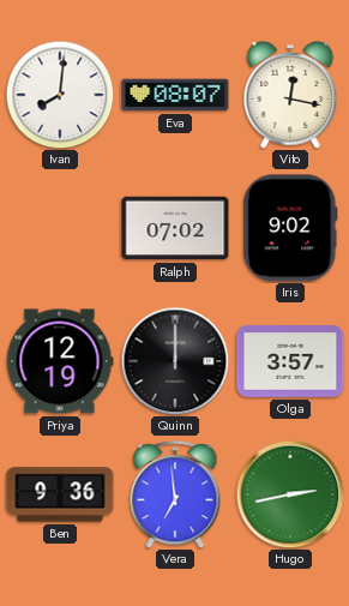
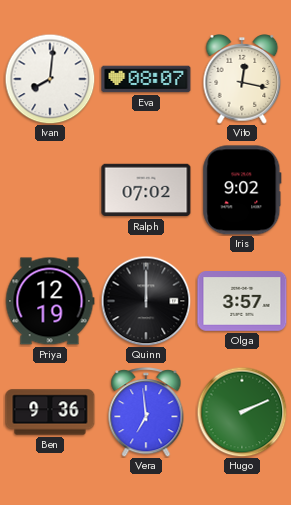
Hugo: 2:43 -> 2:11 (242, 412)
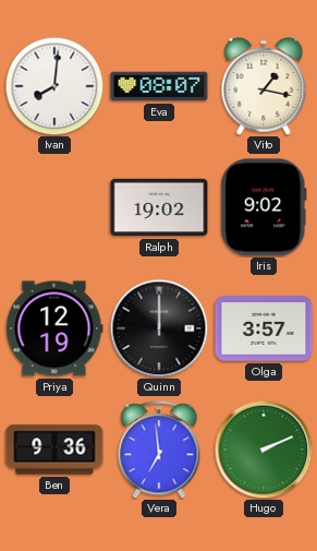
Vito: 12:17 -> 1:17 (264, 86)
Ralph: 07:02 -> 19:02 (159, 207)
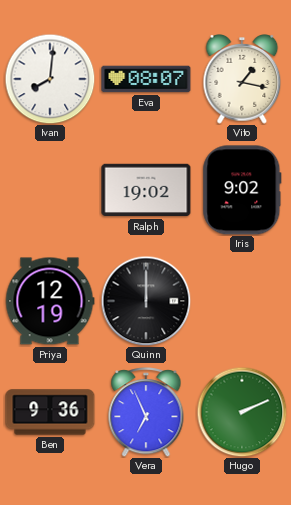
Olga: 3:57 -> none (264, 330)
Vera: 6:59 -> 6:56 (146, 412)
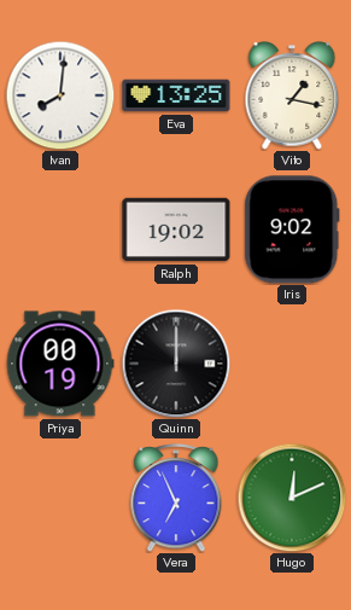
Eva: 08:07 -> 13:25 (176, 95)
Priya: 12:19 -> 00:19 (60, 364)
Ben: 9:36 -> none (50, 412)
Hugo: 2:11 -> 12:11 (292, 498)
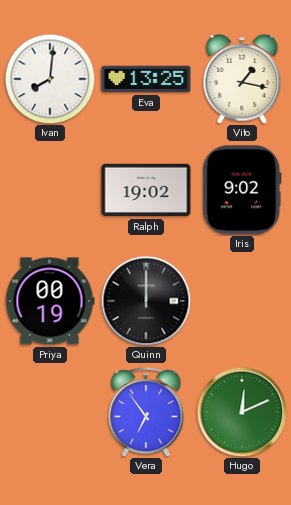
Vera: 6:56 -> 6:54 (146, 412)
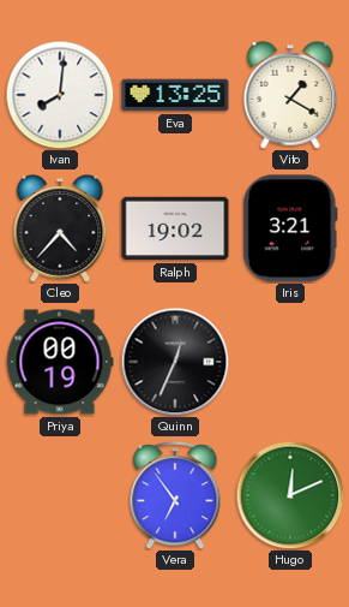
Vito: 1:17 -> 1:20 (290, 95)
Cleo: none -> 4:37 (60, 228)
Iris: 9:02 -> 3:21 (290, 228)
Quinn: 12:00 -> 12:34 (175, 362)
